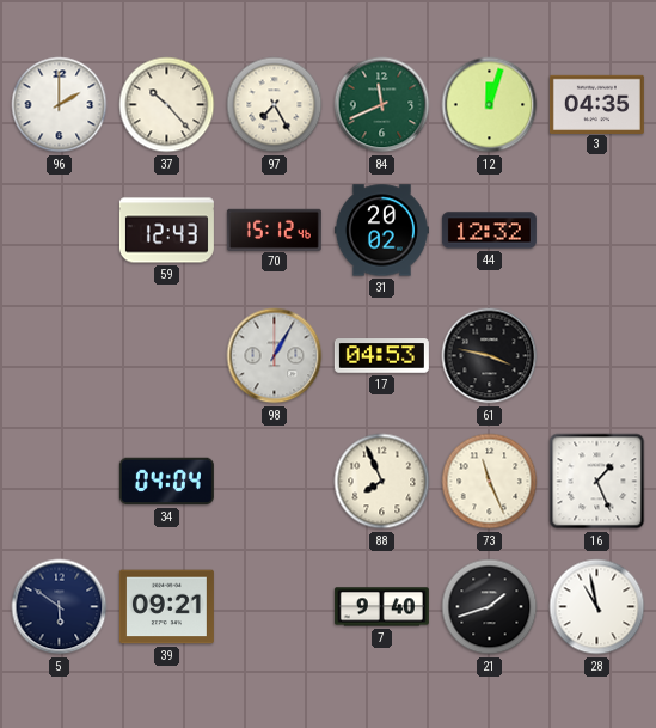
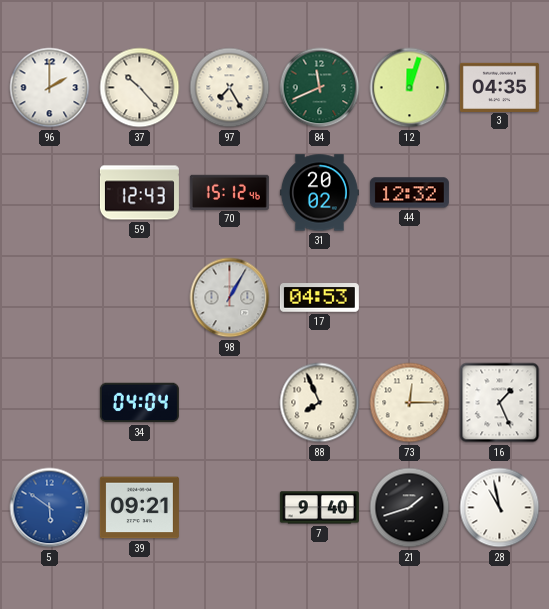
61: 3:47 -> none (490, 356)
73: 11:26 -> 12:15 (410, 403)
5 dial: navy -> blue (50, 508)
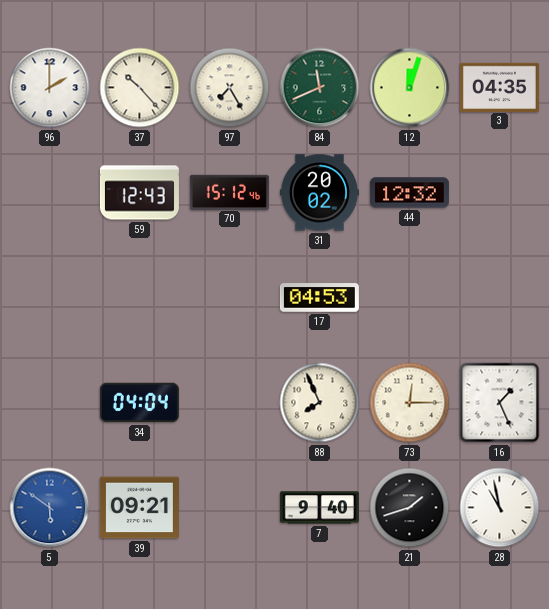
98: 1:05 -> none (230, 298)
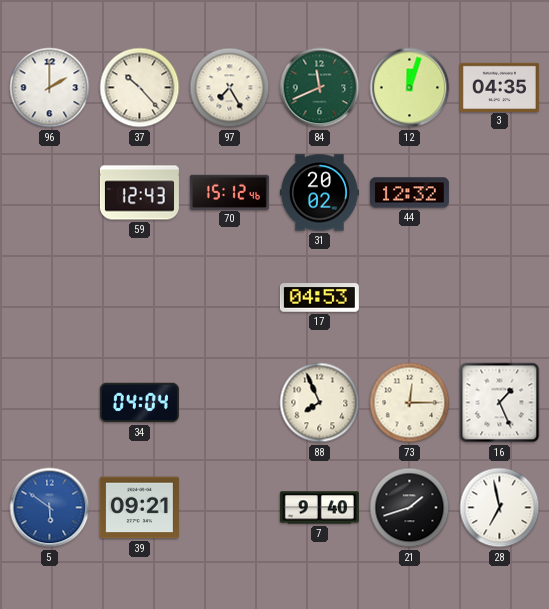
28: 10:58 -> 6:58 (500, 508)
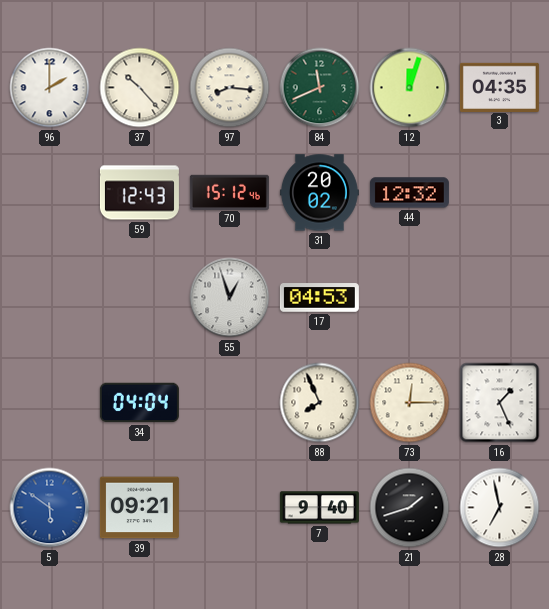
97: 7:25 -> 8:16 (230, 88)
55: none -> 12:57 (230, 298)
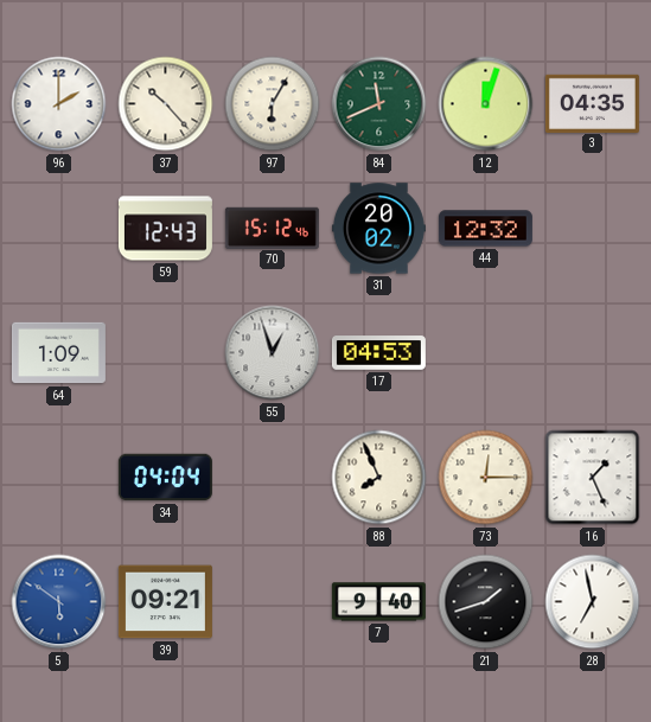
97: 8:16 -> 6:05 (273, 104)
64: none -> 1:09 (58, 353)
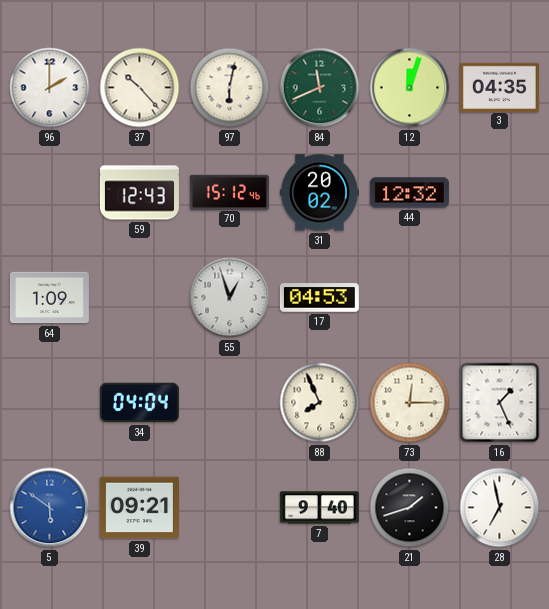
97: 6:05 -> 6:02 (230, 88)
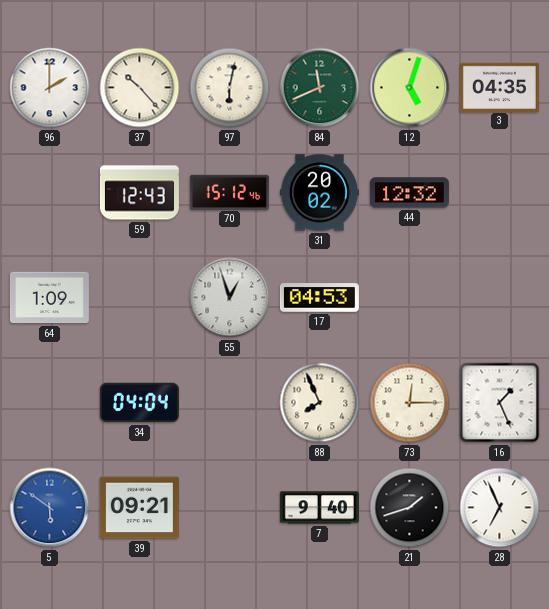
12: 12:03 -> 5:03 (410, 88)
28: 6:58 -> 6:56 (500, 508)
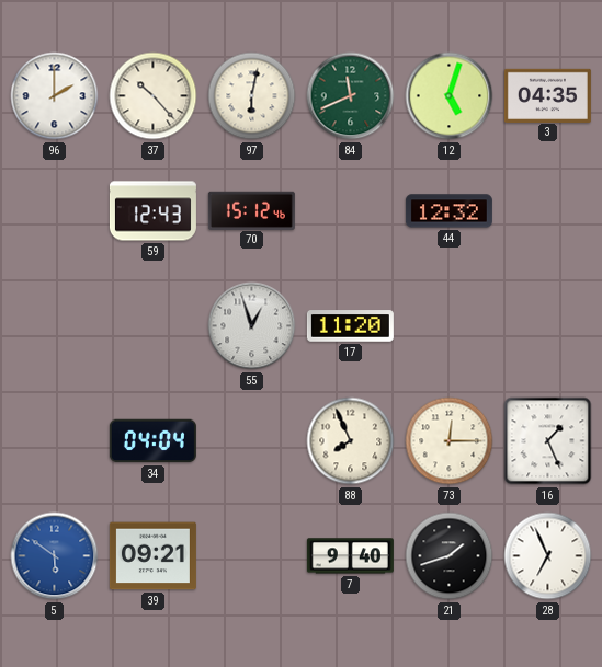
31: 20:02 -> none (319, 193)
64: 1:09 -> none (49, 298)
17: 04:53 -> 11:20 (350, 326)
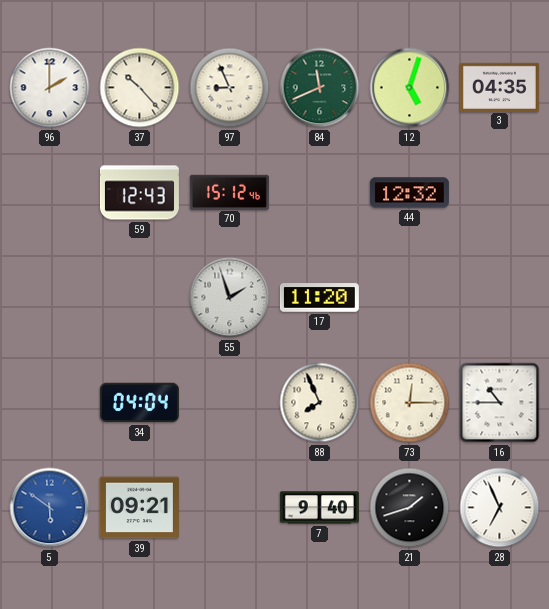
97: 6:02 -> 8:56 (230, 88)
55: 12:57 -> 1:57 (230, 298)
16: 1:26 -> 10:45 (500, 403)
